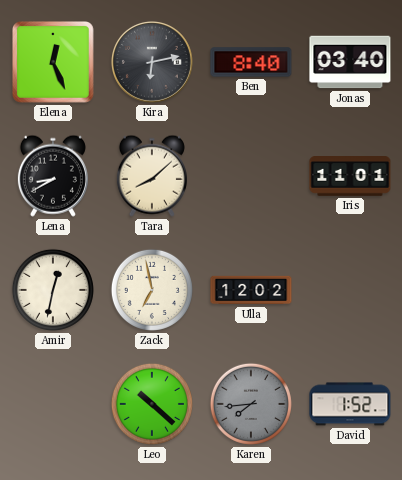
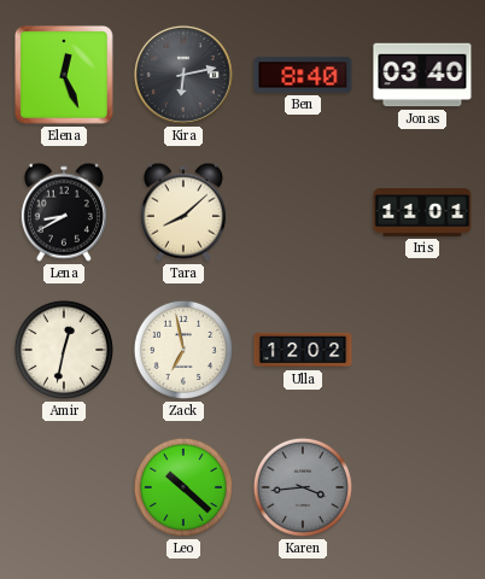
Karen: 7:44 -> 3:44 (303, 487)
David: 1:52 -> none (350, 404)
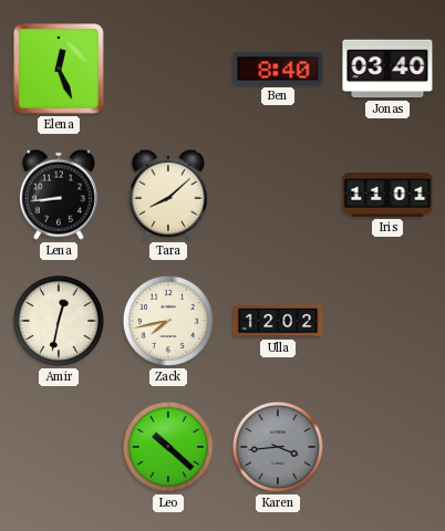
Kira: 6:13 -> none (183, 75)
Lena: 8:40 -> 8:44 (59, 195)
Zack: 6:58 -> 7:43 (168, 321)
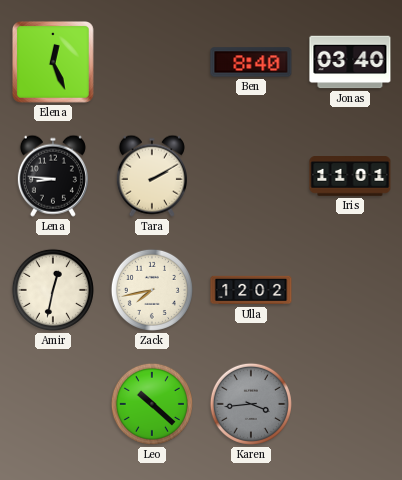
Lena: 8:44 -> 8:46 (53, 176)
Tara: 8:08 -> 2:10 (152, 176)
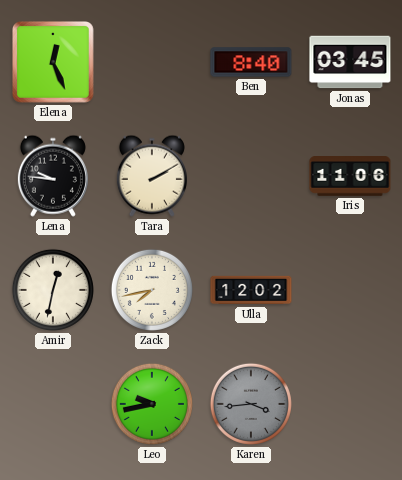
Jonas: 03:40 -> 03:45 (350, 62)
Lena: 8:46 -> 9:46 (53, 176)
Iris: 11:01 -> 11:06 (350, 176)
Leo: 10:22 -> 9:43 (152, 404)
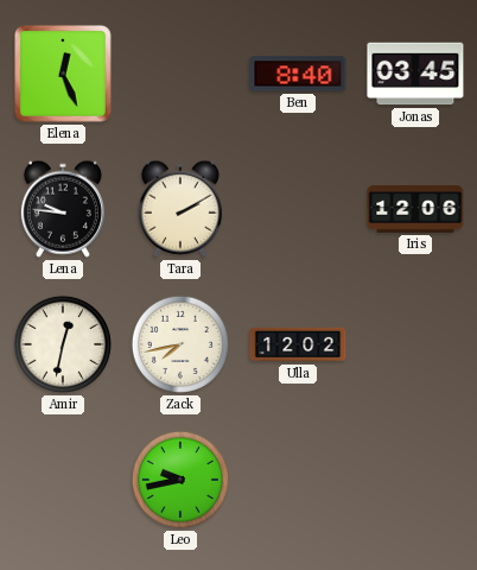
Iris: 11:06 -> 12:06 (415, 209)
Karen: 3:44 -> none (251, 404)
